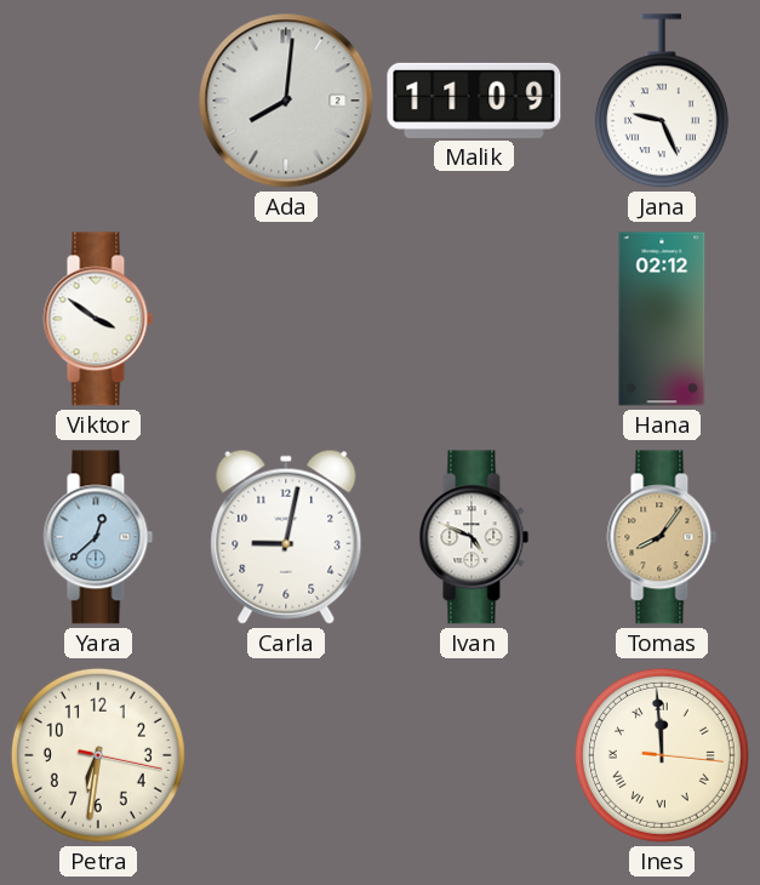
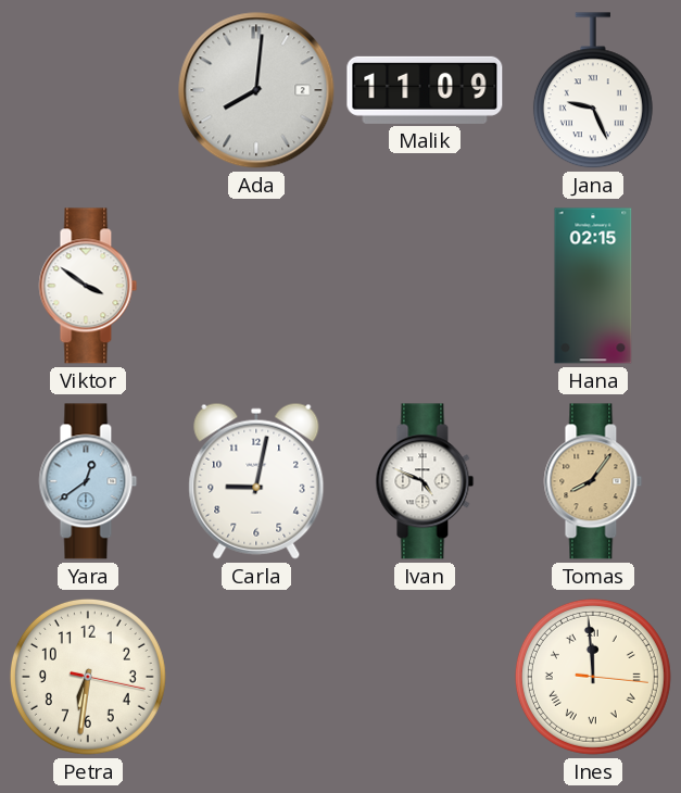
Hana: 02:12 -> 02:15 (593, 286)
Yara: 12:38 -> 12:39 (88, 481)
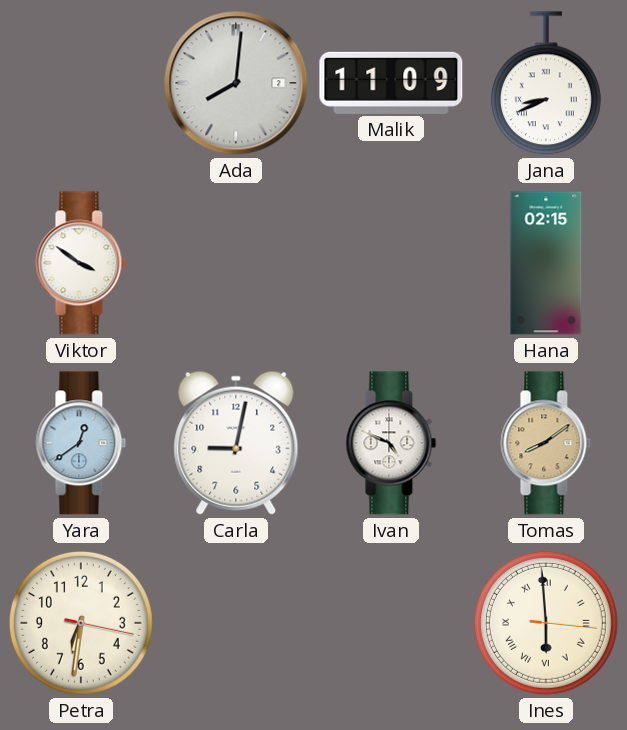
Jana: 9:26 -> 8:41 (546, 84)
Tomas: 8:06 -> 8:09 (546, 443)
Ines: 11:59 -> 5:59 (546, 623)
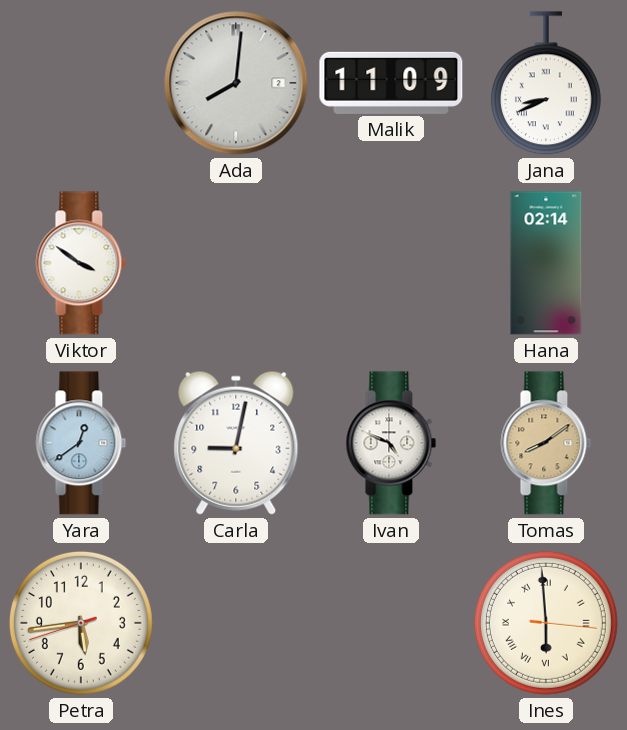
Hana: 02:15 -> 02:14 (546, 263)
Petra: 6:31 -> 5:43 (81, 623)
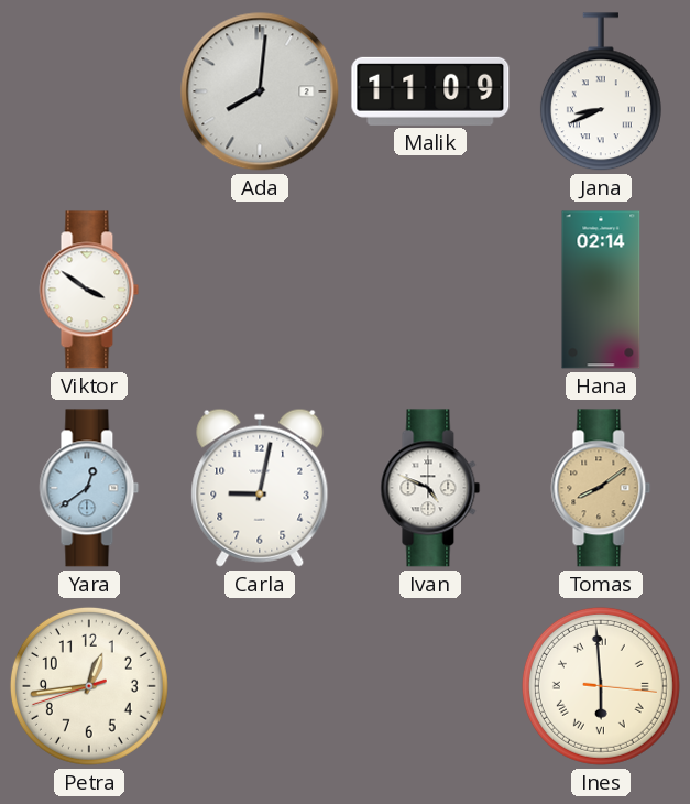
Petra: 5:43 -> 12:43 (89, 686)
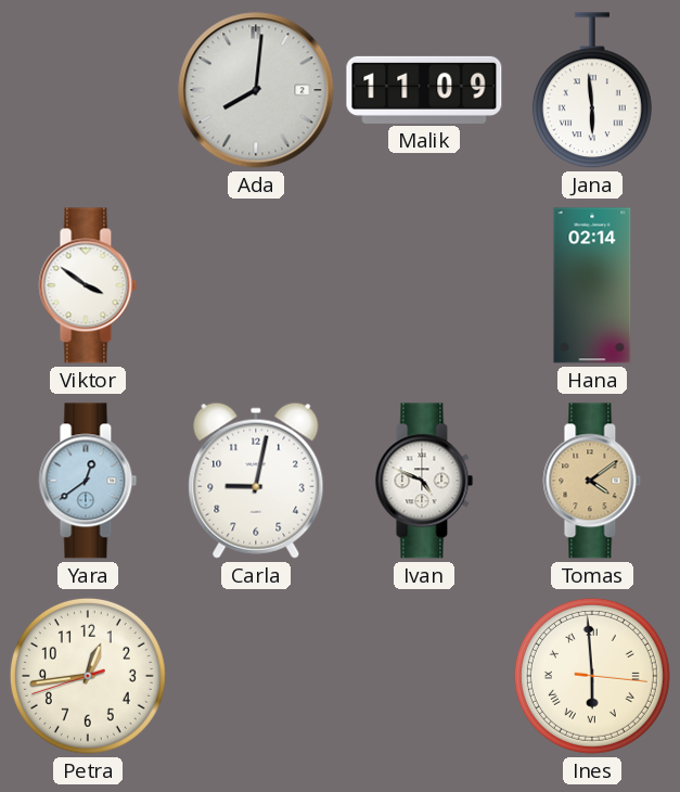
Jana: 8:41 -> 5:59 (592, 91)
Tomas: 8:09 -> 4:09 (592, 481)
